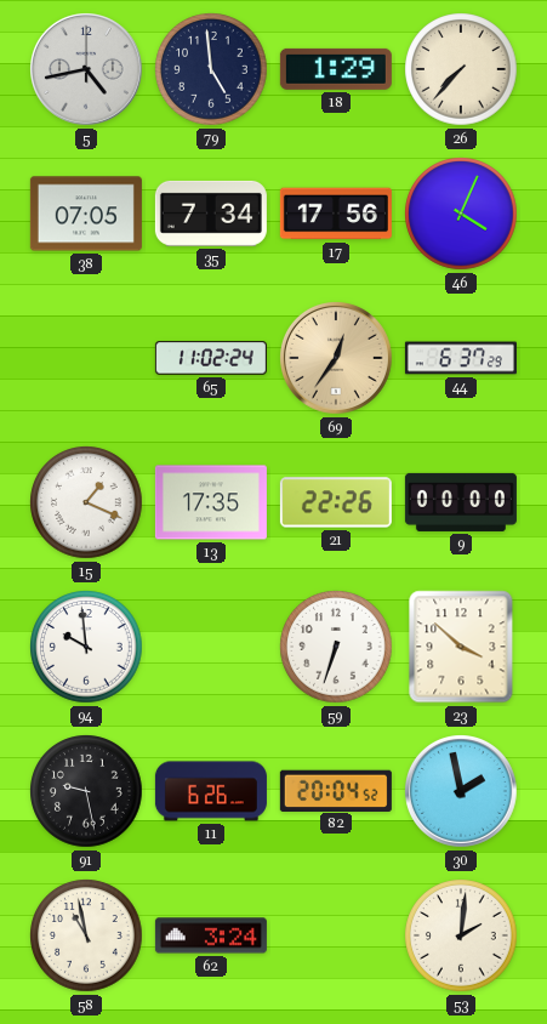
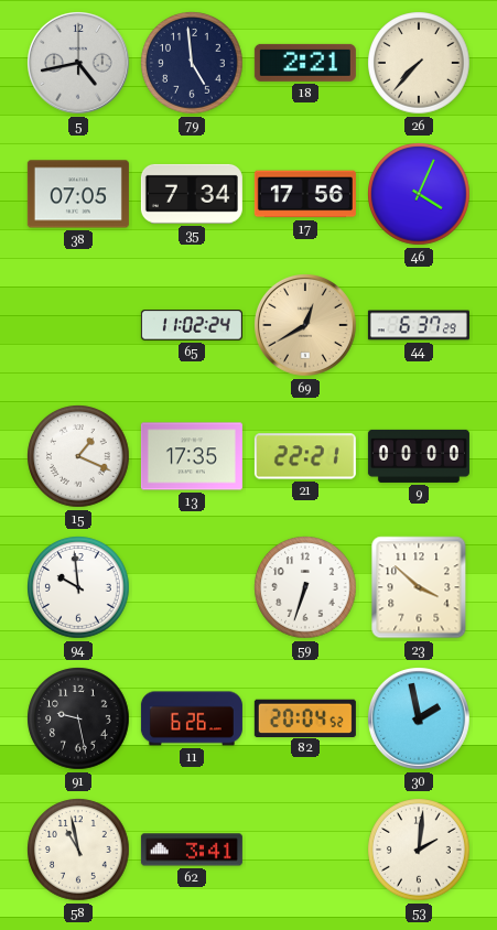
18: 1:29 -> 2:21 (305, 63)
69: 12:36 -> 12:40 (306, 326)
21: 22:26 -> 22:21 (305, 456)
62: 3:24 -> 3:41 (192, 850)
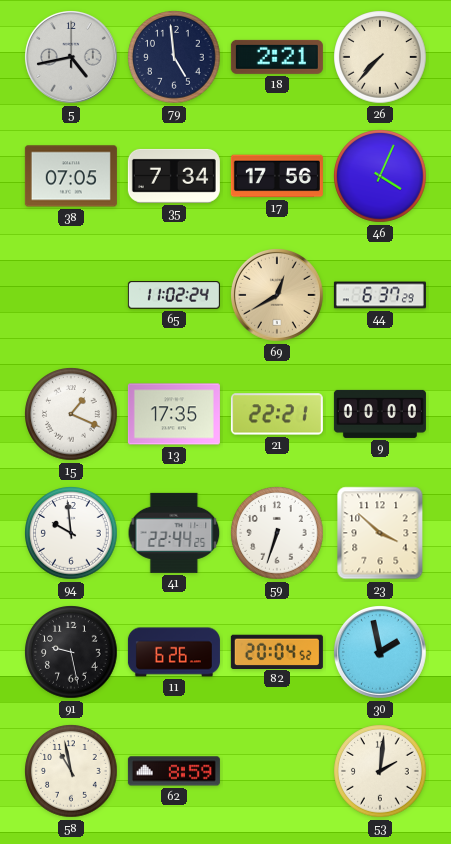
41: none -> 22:44 (174, 533)
62: 3:41 -> 8:59 (174, 771)
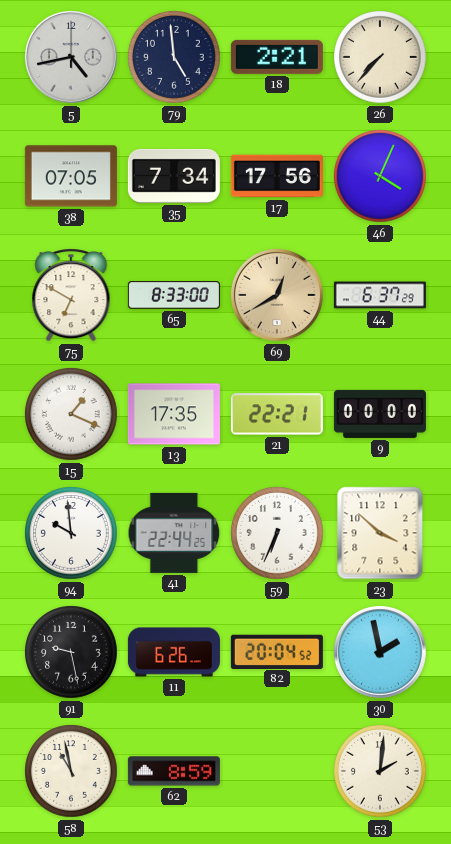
75: none -> 6:50 (71, 295)
65: 11:02 -> 8:33 (174, 295)
59: 6:33 -> 6:34 (277, 533)
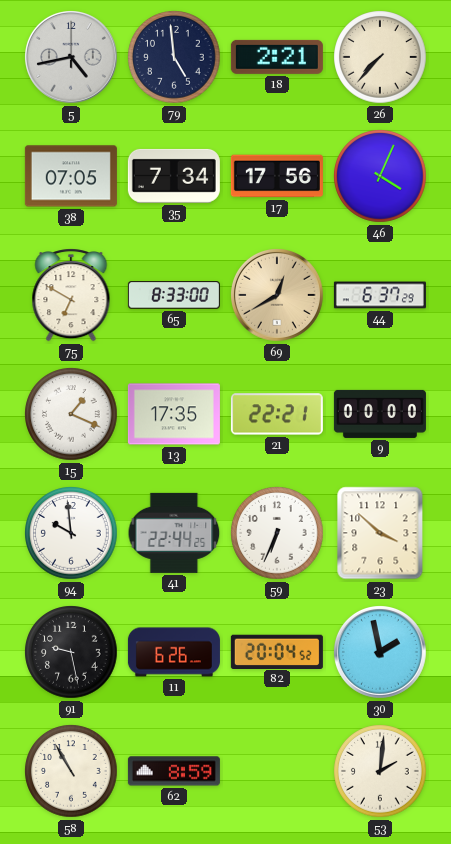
58: 10:58 -> 10:55 (71, 771)
